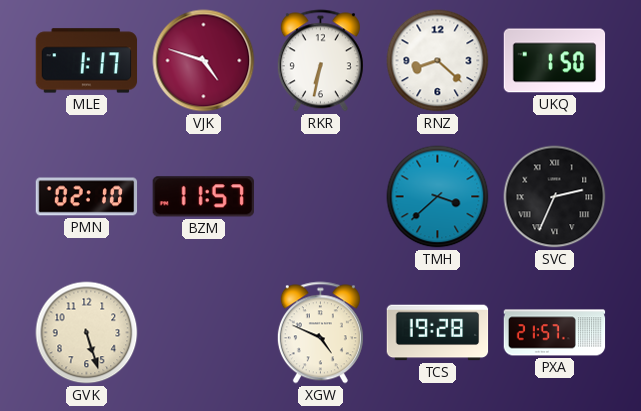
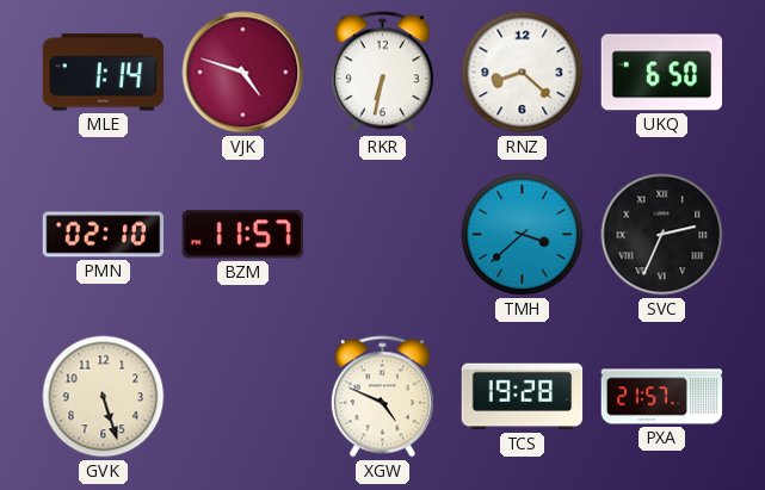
MLE: 1:17 -> 1:14 (104, 73)
UKQ: 1:50 -> 6:50 (662, 73)
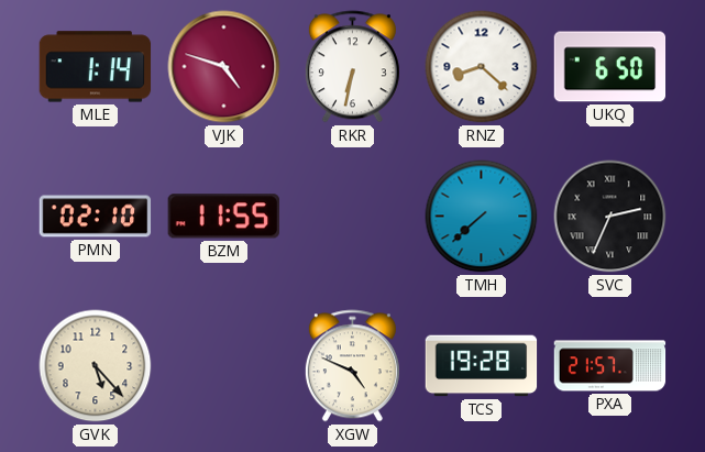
BZM: 11:57 -> 11:55 (223, 217)
TMH: 3:38 -> 7:38 (482, 217)
GVK: 5:27 -> 5:23 (96, 366)
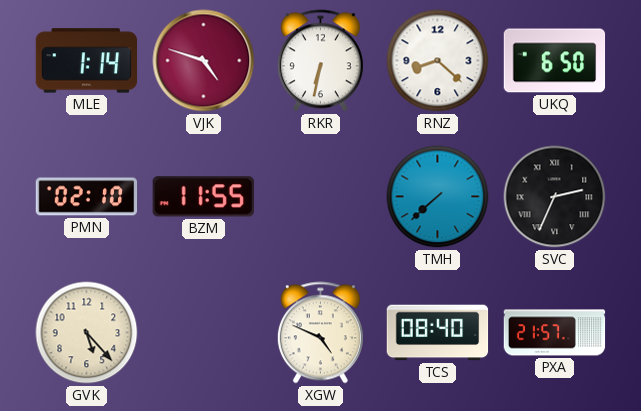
TCS: 19:28 -> 08:40 (438, 333)
